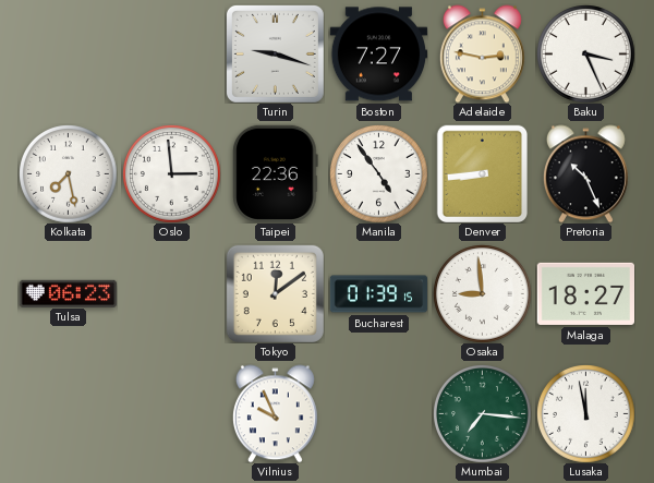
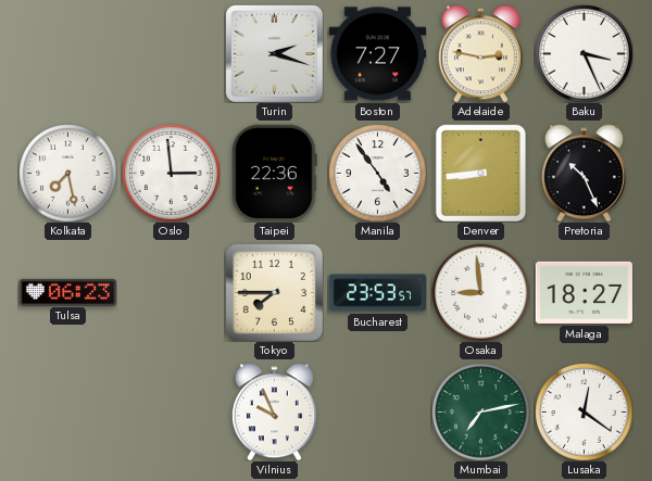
Turin: 9:18 -> 2:18 (274, 53)
Tokyo: 12:09 -> 7:45 (274, 292)
Bucharest: 01:39 -> 23:53 (377, 293)
Mumbai: 7:16 -> 7:13 (481, 413)
Lusaka: 11:58 -> 12:21 (585, 413)
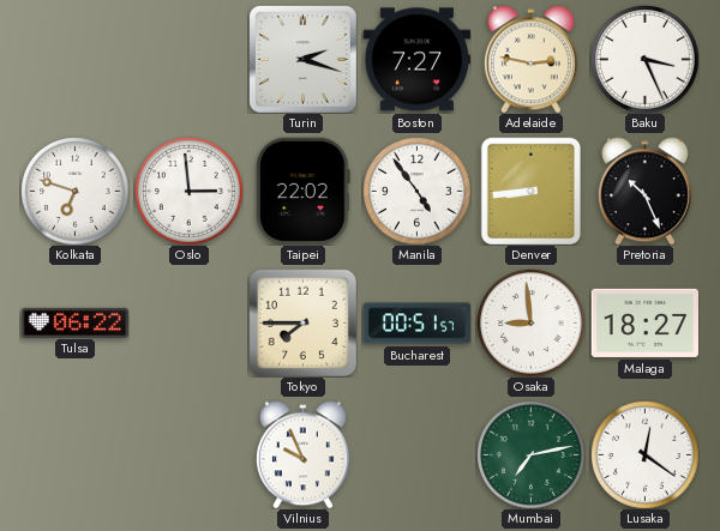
Kolkata: 7:28 -> 6:48 (76, 192)
Taipei: 22:36 -> 22:02 (304, 191)
Tulsa: 06:23 -> 06:22 (74, 322)
Bucharest: 23:53 -> 00:51 (416, 324)
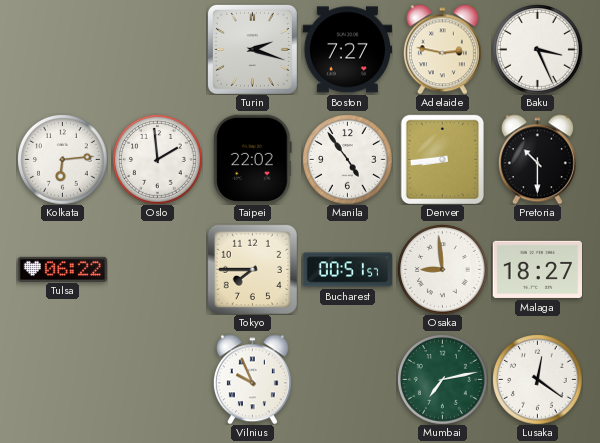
Kolkata: 6:48 -> 6:14 (63, 160)
Oslo: 2:59 -> 1:59 (158, 160)
Pretoria: 10:26 -> 10:30 (537, 159)
